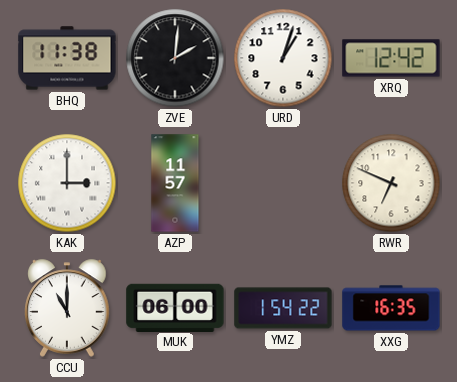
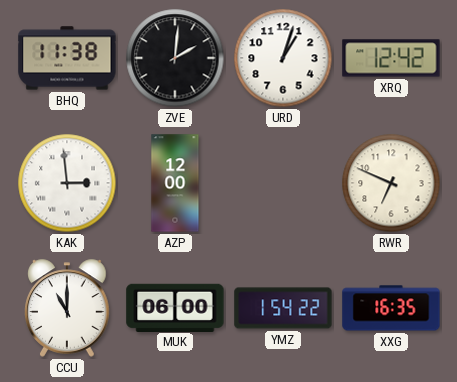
KAK: 3:00 -> 2:59 (67, 183)
AZP: 11:57 -> 12:00 (175, 183)
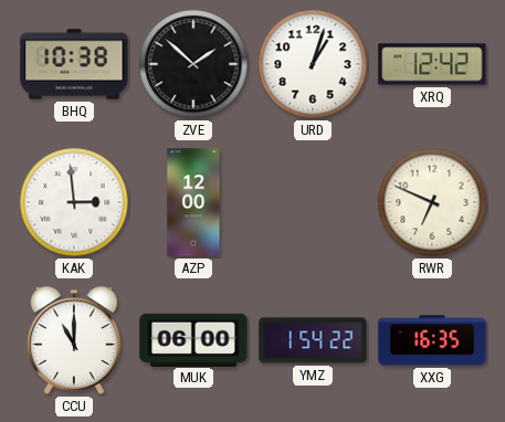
BHQ: 11:38 -> 10:38 (74, 64)
ZVE: 2:01 -> 1:52 (193, 64)
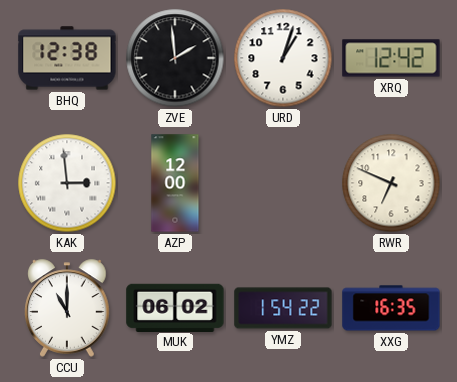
BHQ: 10:38 -> 12:38 (67, 58)
ZVE: 1:52 -> 1:59 (175, 58)
MUK: 06:00 -> 06:02 (175, 307)
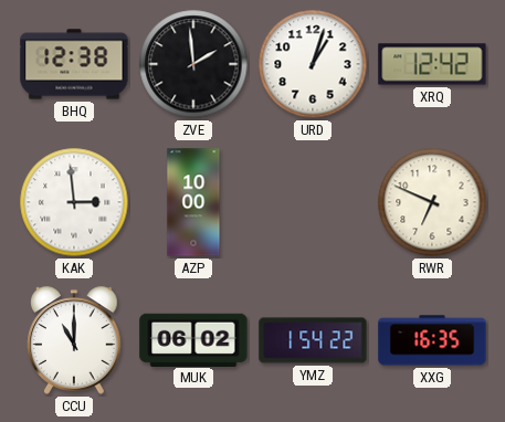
AZP: 12:00 -> 10:00 (193, 202)
